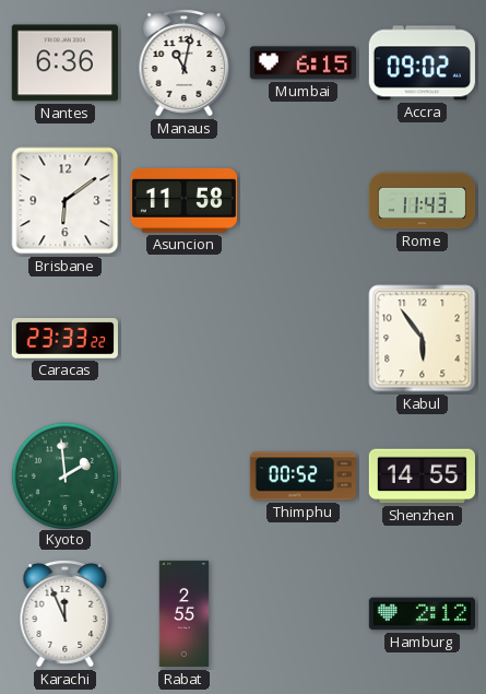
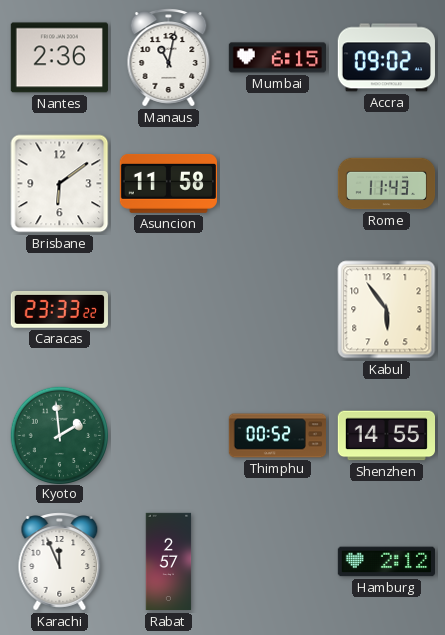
Nantes: 6:36 -> 2:36 (59, 58)
Rabat: 2:55 -> 2:57 (169, 562)
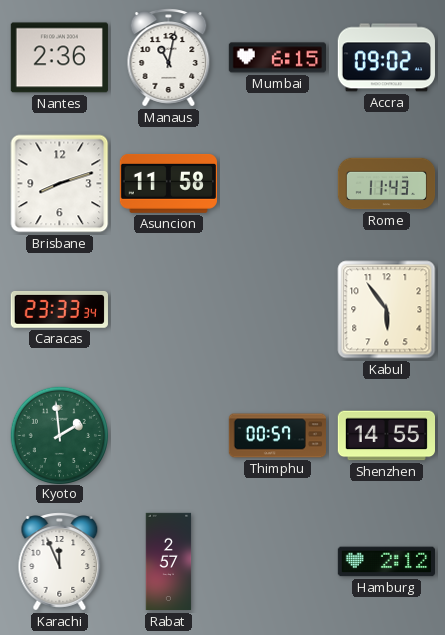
Brisbane: 6:09 -> 8:12 (60, 184)
Caracas: 23:33:22 -> 23:33:34 (59, 309)
Thimphu: 00:52 -> 00:57 (277, 436)
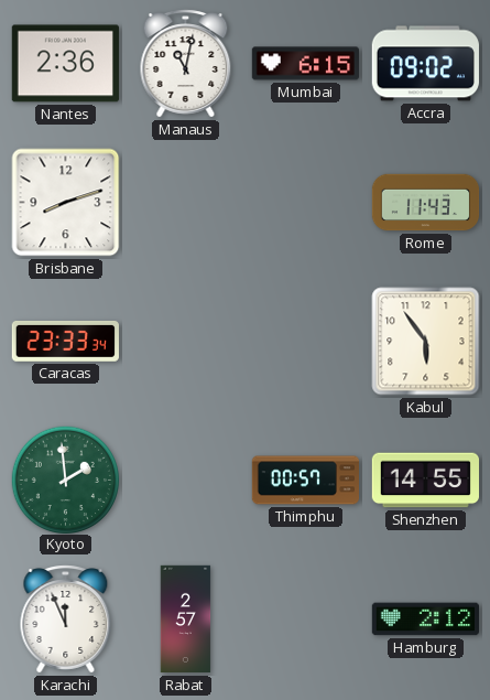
Asuncion: 11:58 -> none (168, 183)
